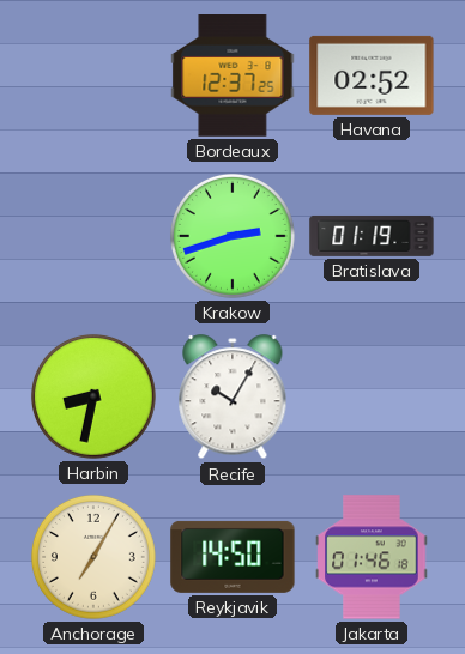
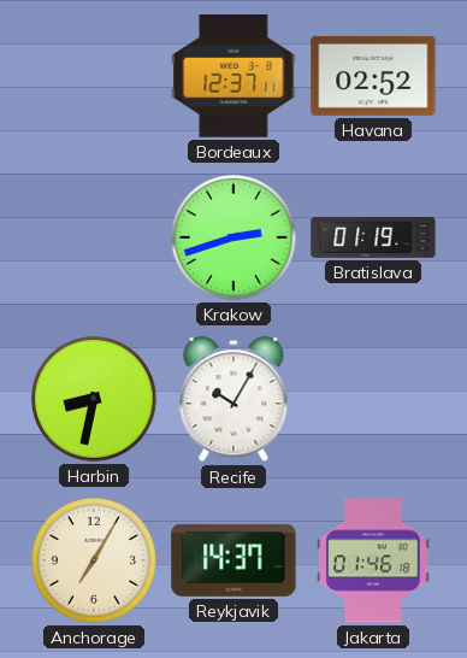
Bordeaux: 12:37:25 -> 12:37:11 (233, 77)
Reykjavik: 14:50 -> 14:37 (233, 560)
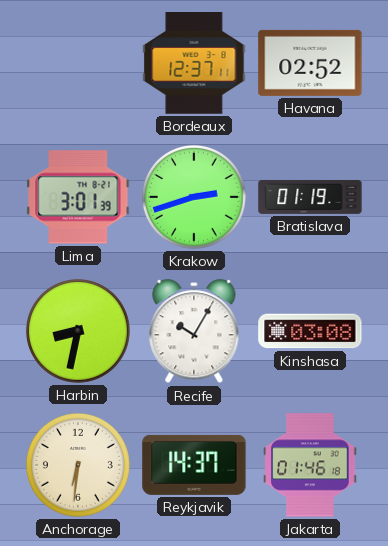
Lima: none -> 3:01 (78, 197)
Kinshasa: none -> 03:08 (310, 331)
Anchorage: 7:05 -> 6:31 (78, 465)
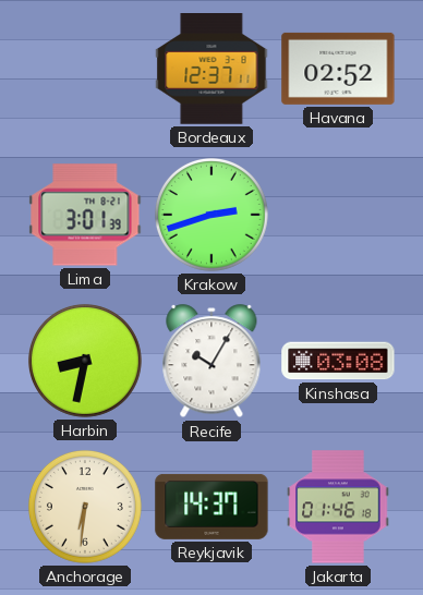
Bratislava: 01:19 -> none (310, 197)
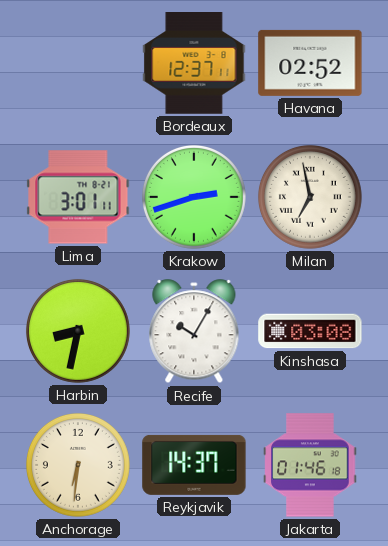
Lima: 3:01:39 -> 3:01:11 (78, 197)
Milan: none -> 6:58 (310, 197)
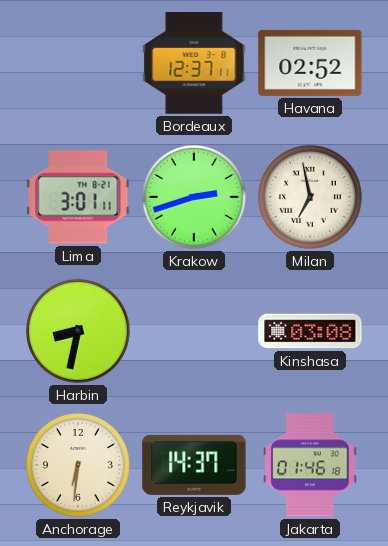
Recife: 10:05 -> none (194, 332)
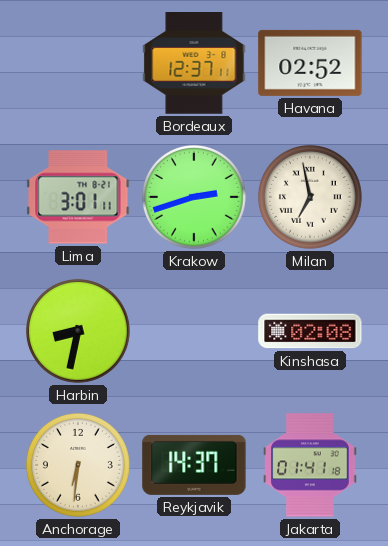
Kinshasa: 03:08 -> 02:08 (310, 331)
Jakarta: 01:46 -> 01:41 (310, 465)
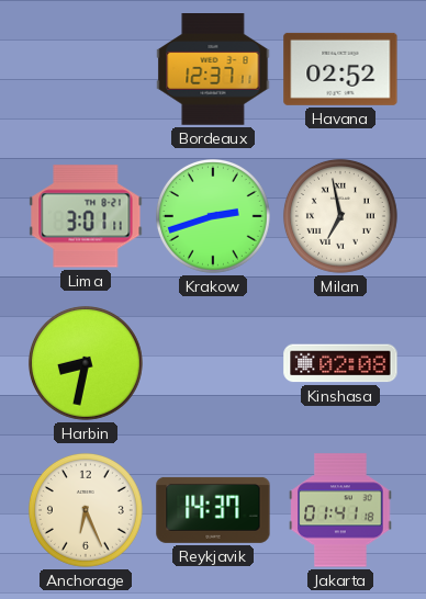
Anchorage: 6:31 -> 6:26 (86, 510)
